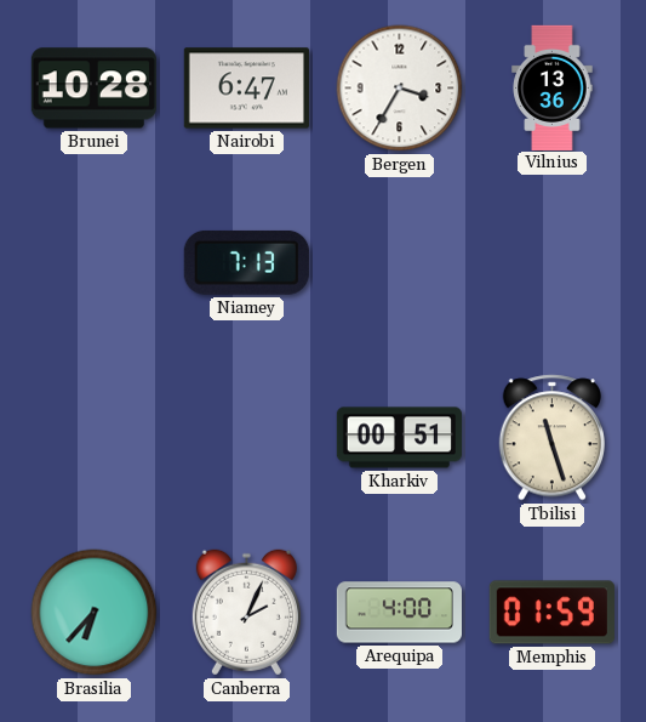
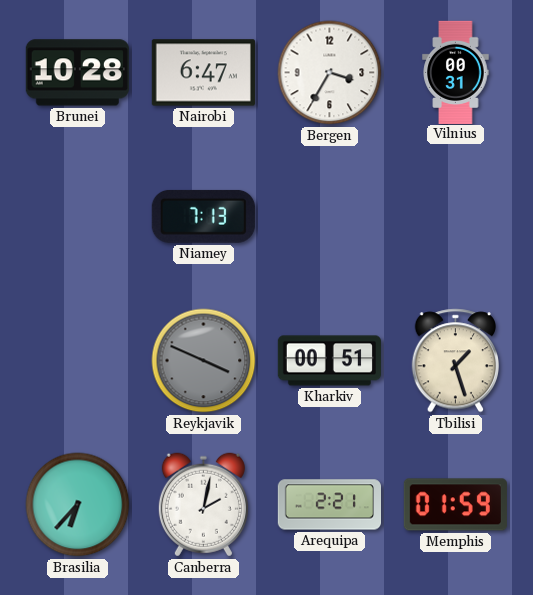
Vilnius: 13:36 -> 00:31 (456, 72)
Reykjavik: none -> 3:49 (204, 361)
Tbilisi: 11:27 -> 1:27 (455, 361)
Canberra: 2:04 -> 2:02 (203, 505)
Arequipa: 4:00 -> 2:21 (329, 505)
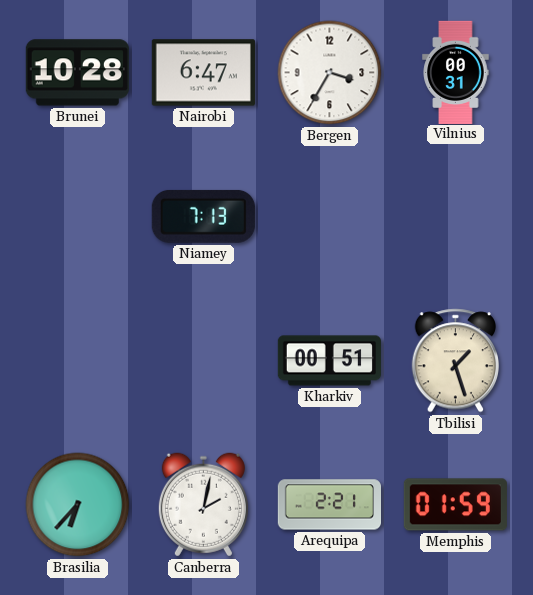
Reykjavik: 3:49 -> none (204, 361)
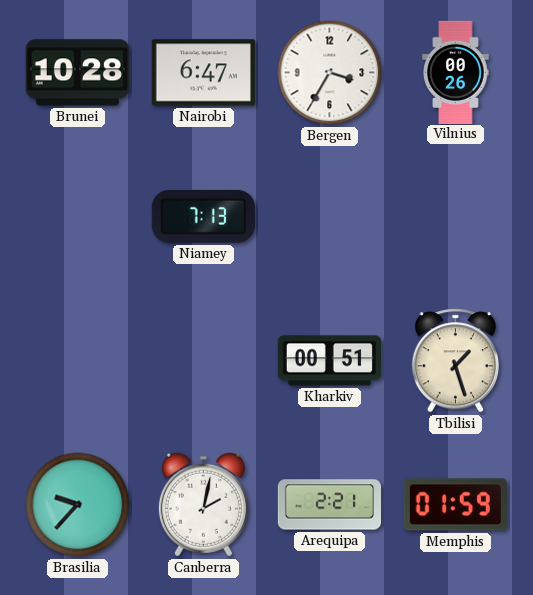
Vilnius: 00:31 -> 00:26 (456, 72)
Brasilia: 6:37 -> 9:37 (78, 505)
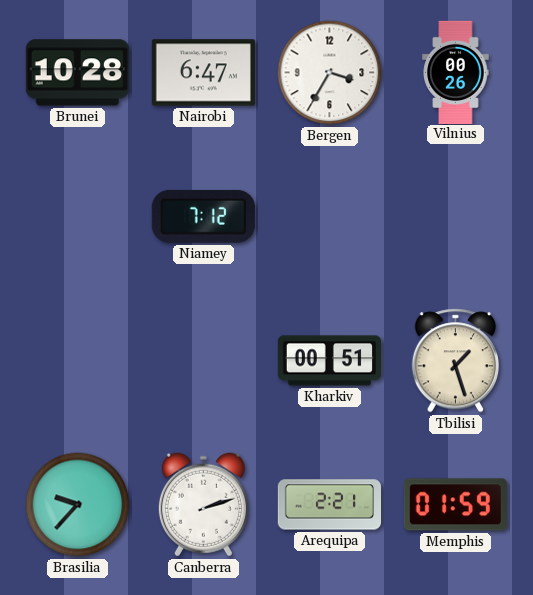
Niamey: 7:13 -> 7:12 (203, 216)
Canberra: 2:02 -> 2:12 (203, 505)
